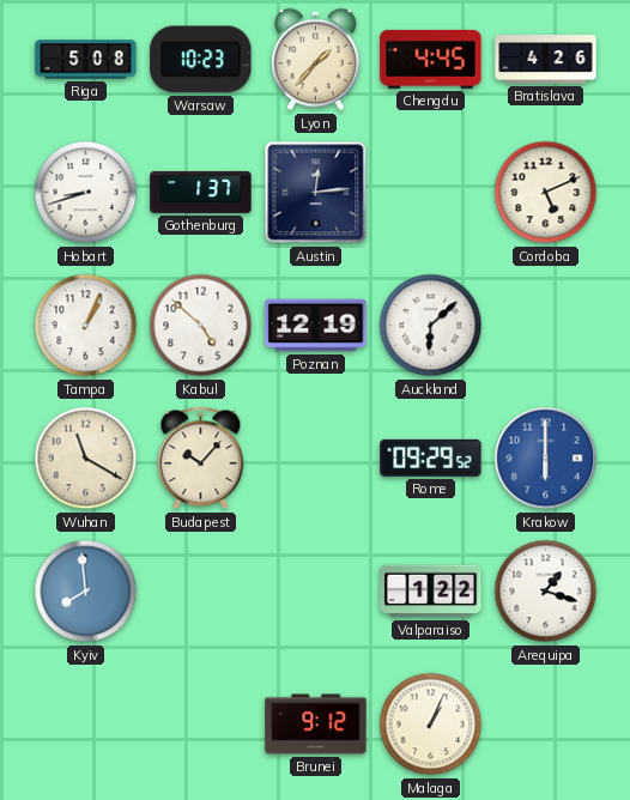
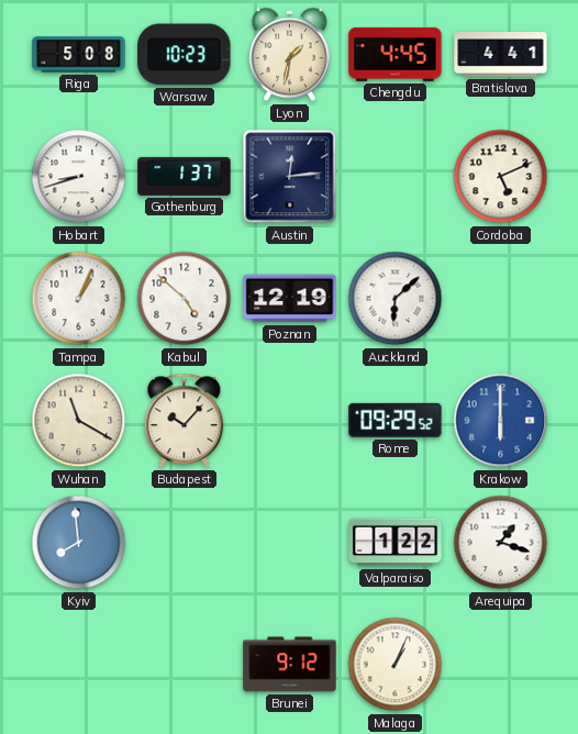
Lyon: 1:37 -> 1:32 (290, 55)
Bratislava: 4:26 -> 4:41 (501, 55)
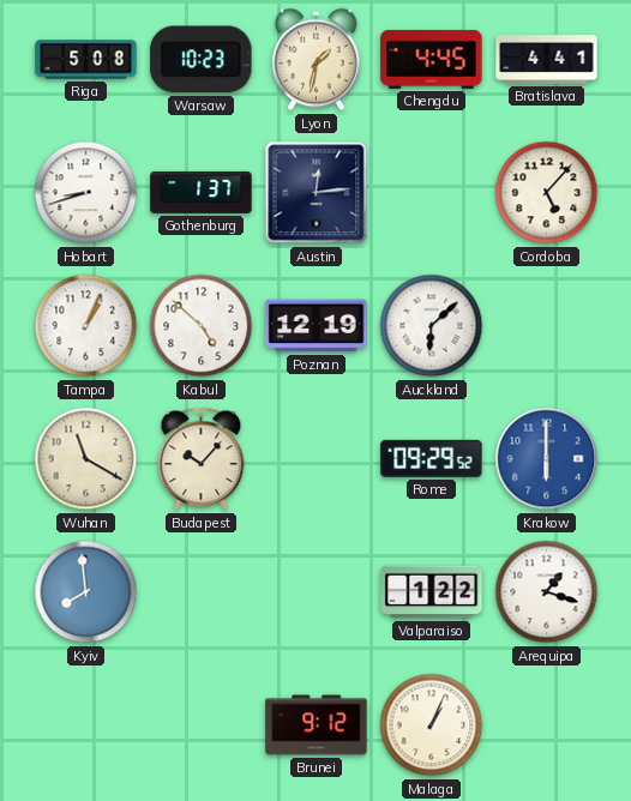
Cordoba: 5:11 -> 5:07 (547, 193)
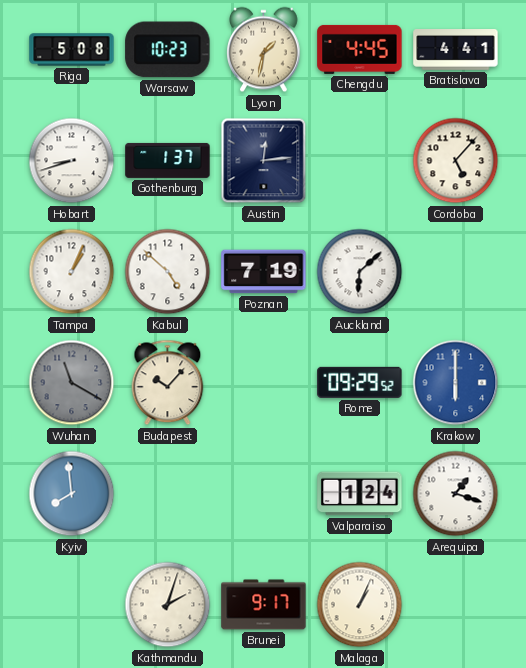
Poznan: 12:19 -> 7:19 (264, 272)
Wuhan dial: cream -> grey (72, 383)
Valparaiso: 1:22 -> 1:24 (360, 494)
Kathmandu: none -> 2:03 (168, 605)
Brunei: 9:12 -> 9:17 (264, 605)
